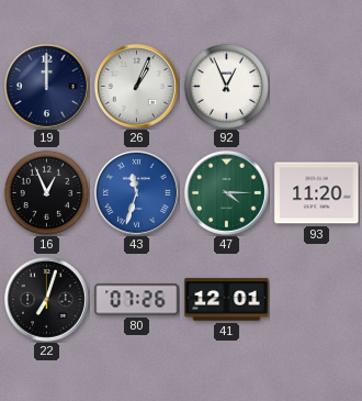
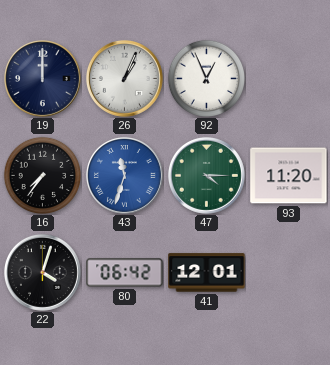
16: 12:56 -> 7:36 (42, 175)
22: 7:03 -> 4:03 (42, 272)
80: 07:26 -> 06:42 (125, 273)
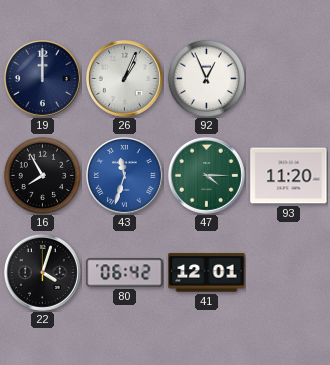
16: 7:36 -> 7:55 (42, 175)
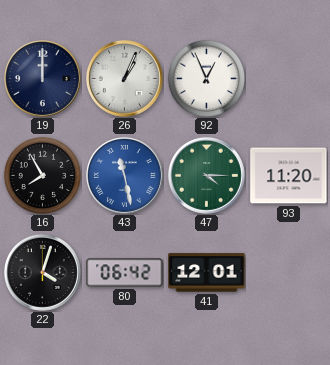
43: 11:33 -> 11:28 (124, 175)
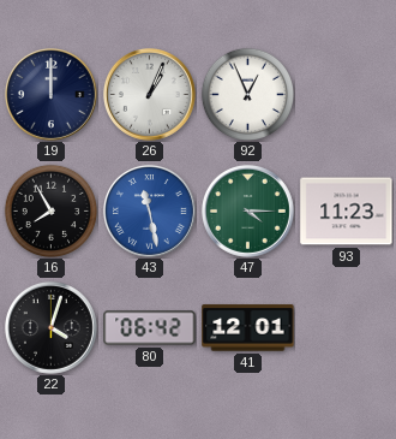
93: 11:20 -> 11:23 (347, 212)
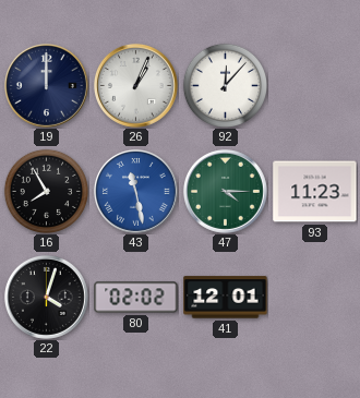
92: 12:56 -> 12:07 (225, 85)
80: 06:42 -> 02:02 (136, 298)
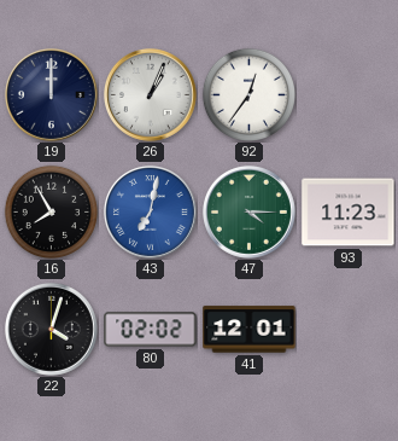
92: 12:07 -> 12:36 (248, 94)
43: 11:28 -> 7:02 (150, 211)
